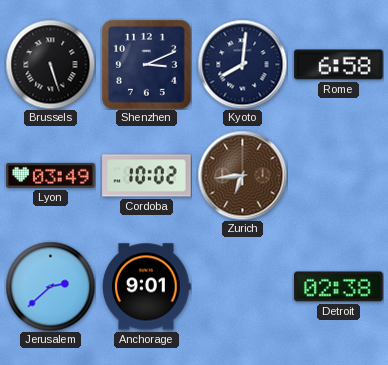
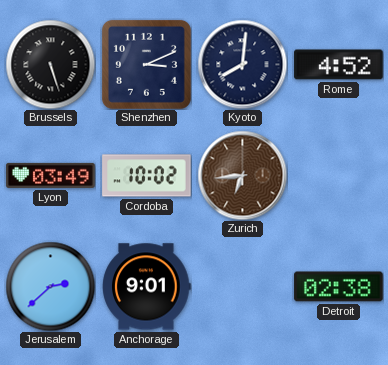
Rome: 6:58 -> 4:52 (339, 65)
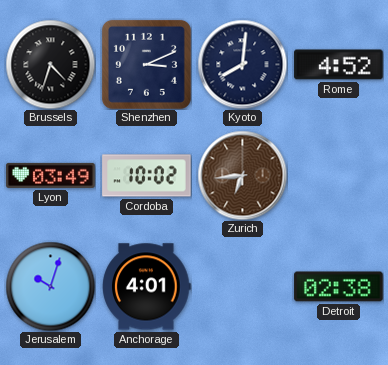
Brussels: 5:27 -> 4:33 (50, 64)
Jerusalem: 2:38 -> 10:03 (50, 286)
Anchorage: 9:01 -> 4:01 (147, 287)
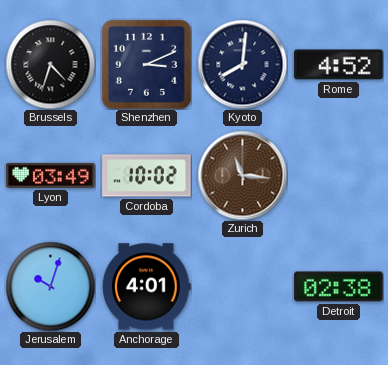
Zurich: 6:44 -> 11:16 (242, 175)
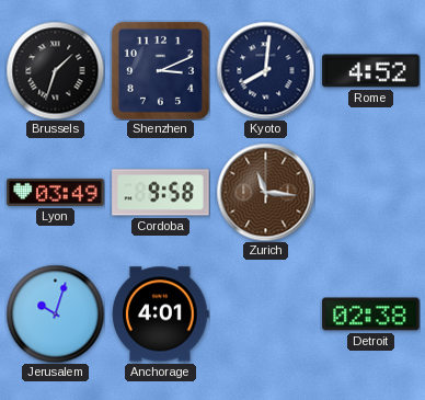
Brussels: 4:33 -> 1:33 (55, 70)
Cordoba: 10:02 -> 9:58 (161, 193)
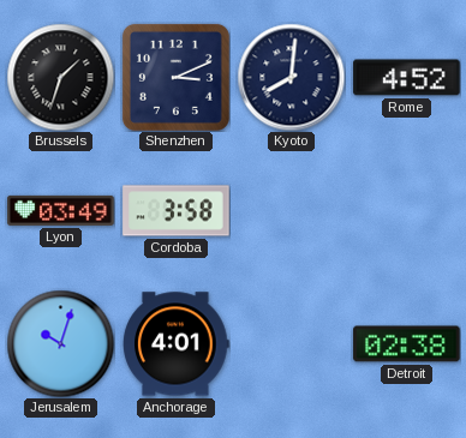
Cordoba: 9:58 -> 3:58 (177, 211)
Zurich: 11:16 -> none (265, 192)
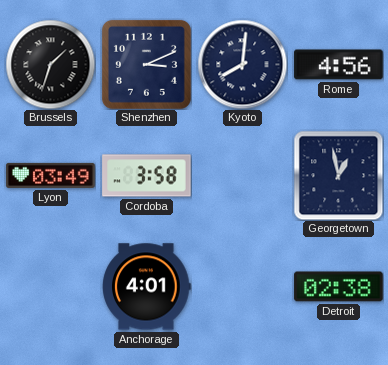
Rome: 4:52 -> 4:56 (339, 65)
Georgetown: none -> 12:58 (338, 175)
Jerusalem: 10:03 -> none (60, 343)
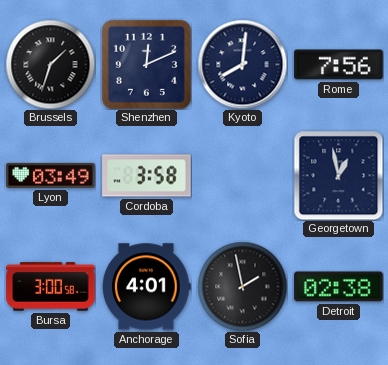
Shenzhen: 3:11 -> 12:11 (146, 64)
Rome: 4:56 -> 7:56 (339, 65)
Bursa: none -> 3:00 (51, 287)
Sofia: none -> 1:58 (242, 286)
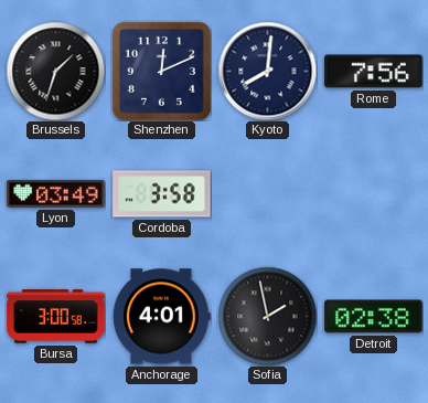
Georgetown: 12:58 -> none (338, 175)
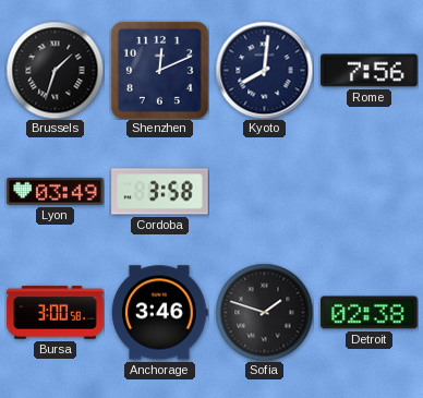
Anchorage: 4:01 -> 3:46 (160, 313)
Sofia: 1:58 -> 1:48 (264, 312)
